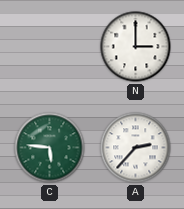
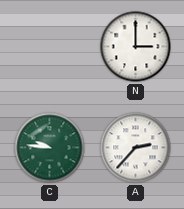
C: 5:46 -> 9:46 (50, 148)
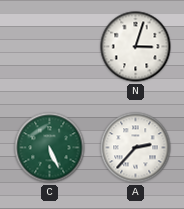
N: 3:00 -> 3:03 (136, 47)
C: 9:46 -> 5:26 (50, 148)
